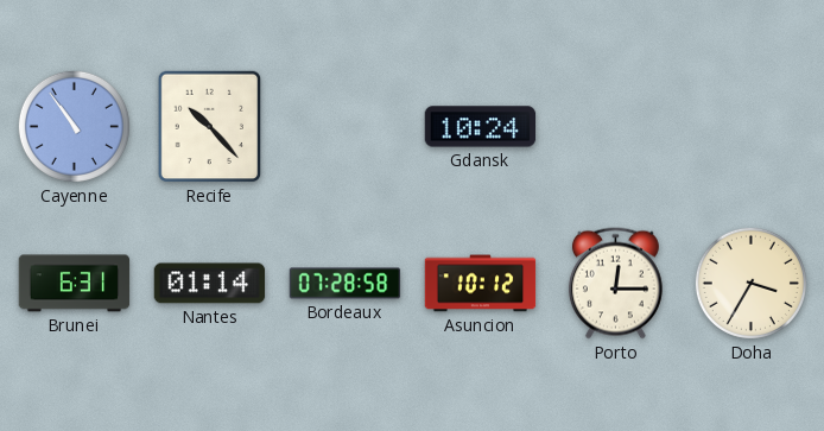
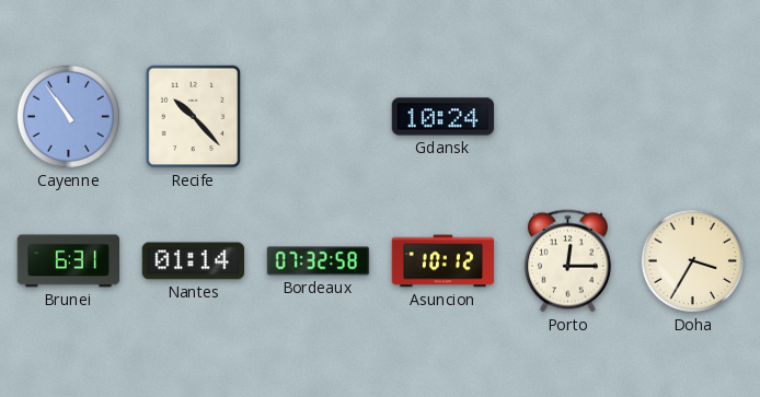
Bordeaux: 07:28 -> 07:32 (319, 261)
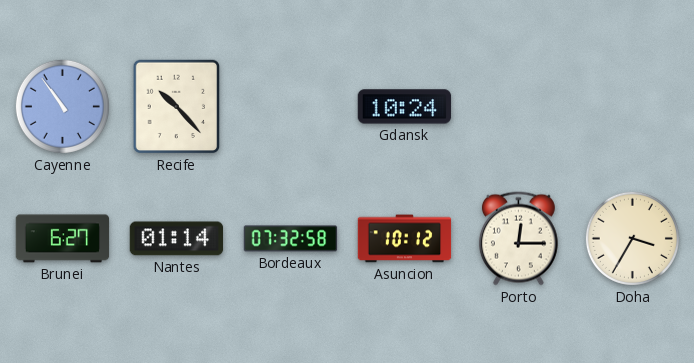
Brunei: 6:31 -> 6:27 (63, 239)
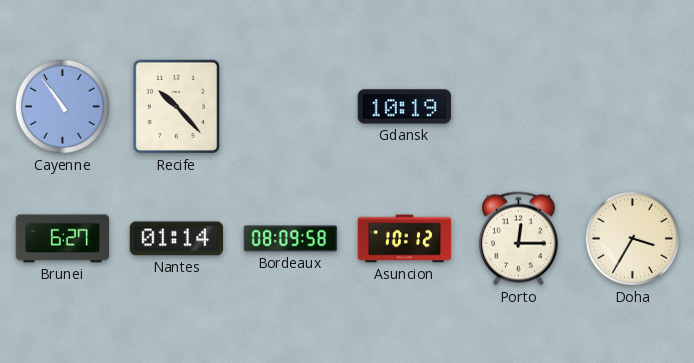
Gdansk: 10:24 -> 10:19 (405, 107)
Bordeaux: 07:32 -> 08:09 (291, 239)
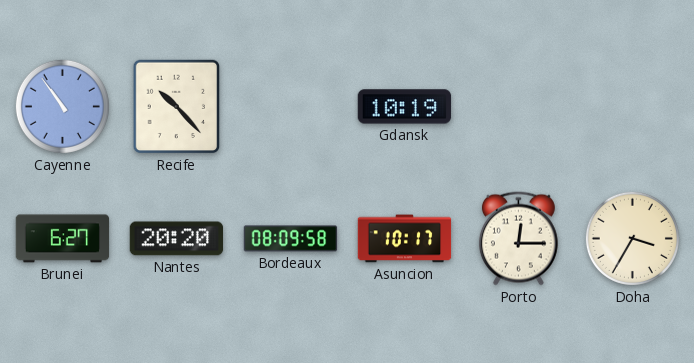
Nantes: 01:14 -> 20:20 (177, 239)
Asuncion: 10:12 -> 10:17 (405, 239)
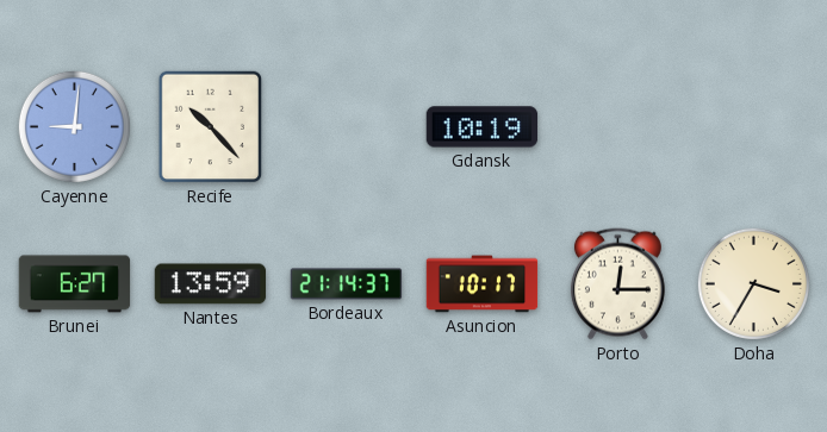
Cayenne: 10:54 -> 9:01 (74, 126)
Nantes: 20:20 -> 13:59 (211, 284)
Bordeaux: 08:09 -> 21:14 (347, 284)
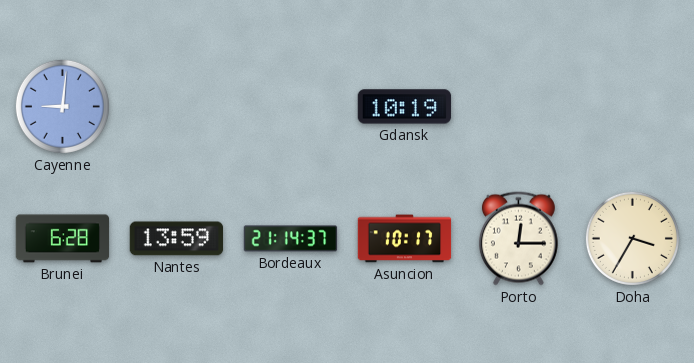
Recife: 10:23 -> none (211, 127)
Brunei: 6:27 -> 6:28 (63, 239)
